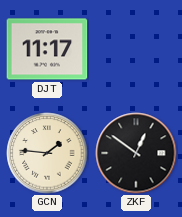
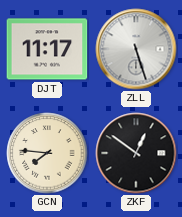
ZLL: none -> 5:27 (136, 49)
GCN: 1:46 -> 7:46 (47, 153)
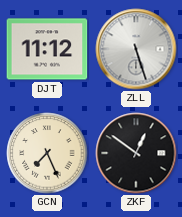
DJT: 11:17 -> 11:12 (47, 49)
GCN: 7:46 -> 7:26 (47, 153)
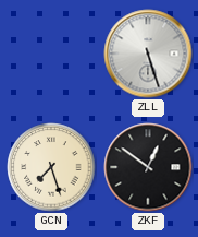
DJT: 11:12 -> none (47, 49)
GCN: 7:26 -> 7:27 (51, 167)
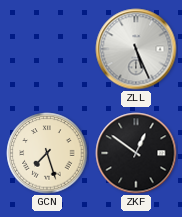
ZLL: 5:27 -> 5:26 (136, 49)
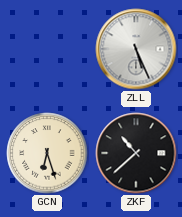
GCN: 7:27 -> 6:27 (47, 153)
ZKF: 12:51 -> 10:38 (136, 153)
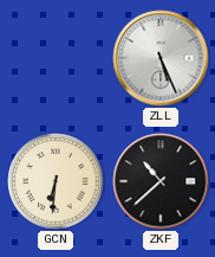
GCN: 6:27 -> 6:31 (56, 181)
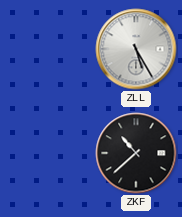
ZLL: 5:26 -> 5:25 (136, 49)
GCN: 6:31 -> none (56, 181)
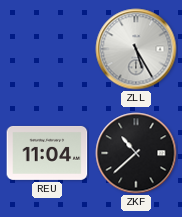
REU: none -> 11:04 (47, 153)
